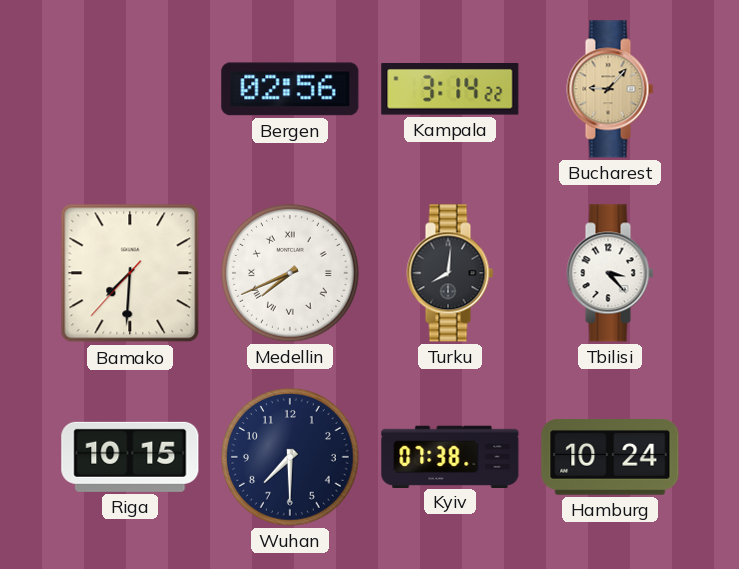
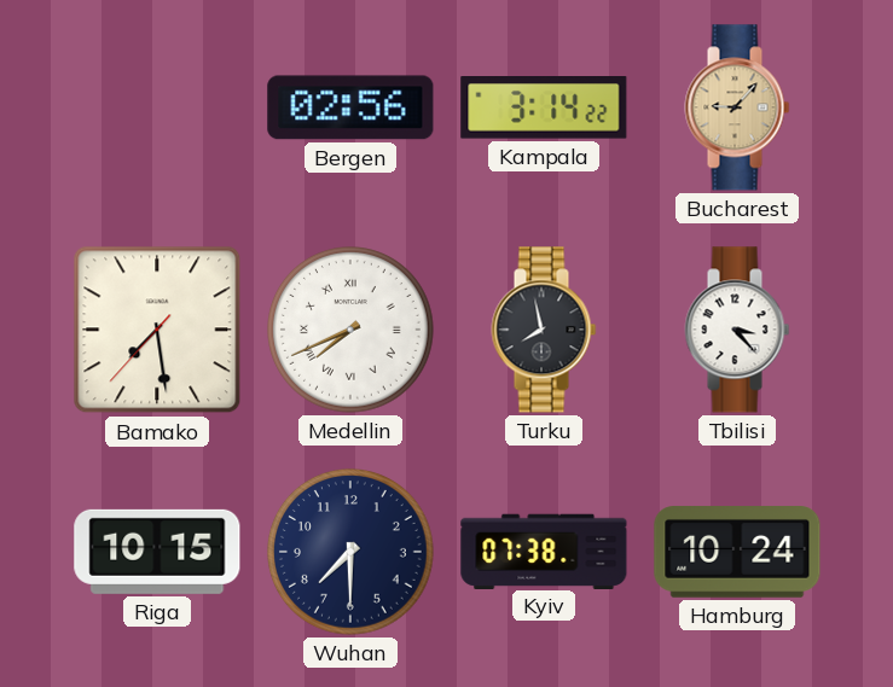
Bamako: 7:30 -> 7:28 (157, 330)
Turku: 8:01 -> 7:58 (544, 330)
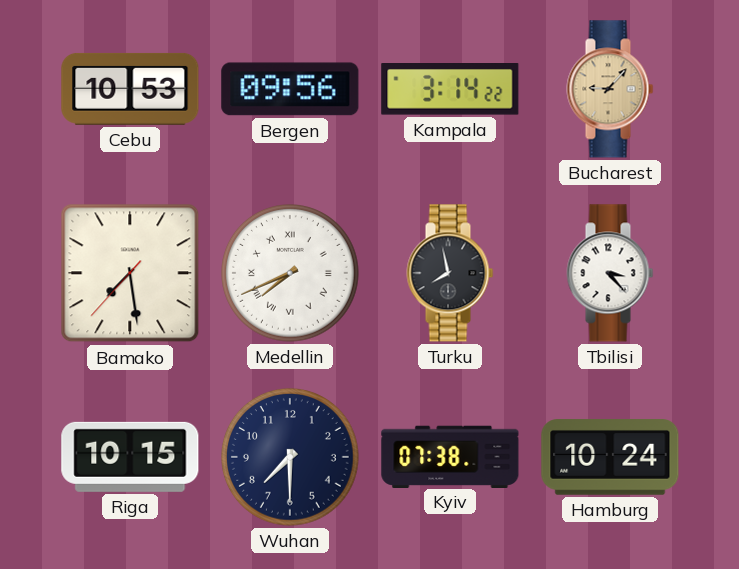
Cebu: none -> 10:53 (130, 89)
Bergen: 02:56 -> 09:56 (290, 89)
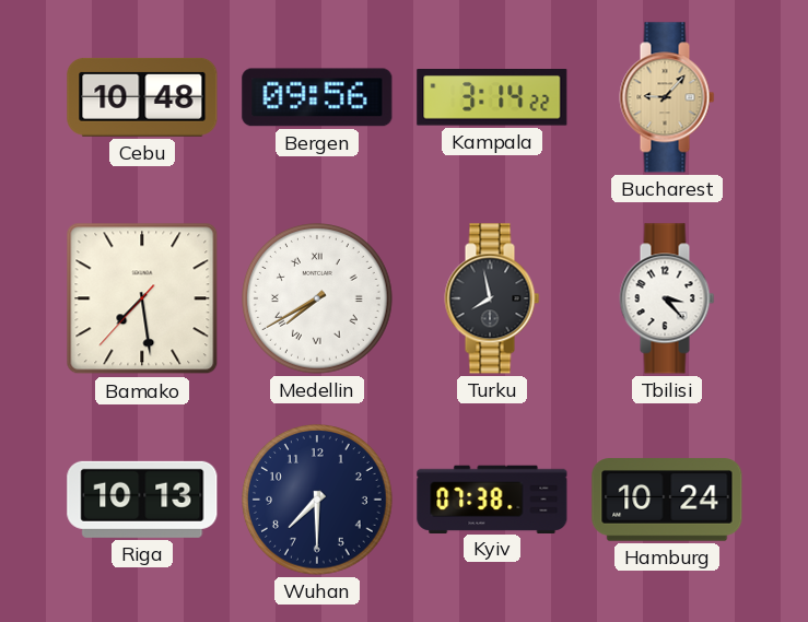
Cebu: 10:53 -> 10:48 (142, 97)
Medellin: 7:41 -> 7:40 (318, 300)
Riga: 10:15 -> 10:13 (142, 500)
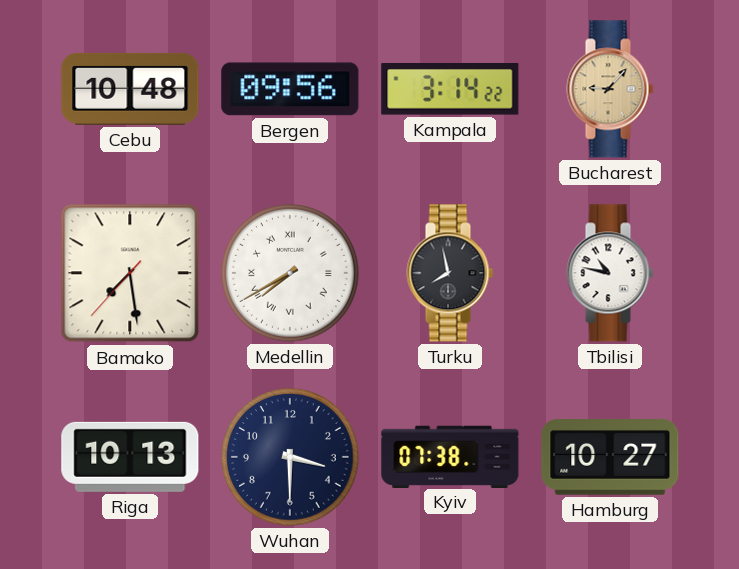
Tbilisi: 3:23 -> 10:47 (610, 273)
Wuhan: 7:30 -> 3:30 (291, 458)
Hamburg: 10:24 -> 10:27 (610, 457)
